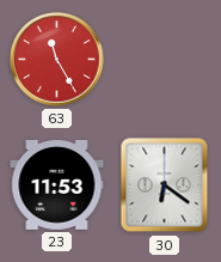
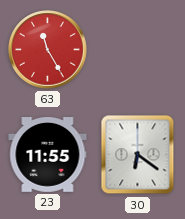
23: 11:53 -> 11:55 (48, 155)
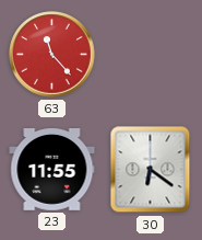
63: 11:25 -> 11:23 (52, 55)
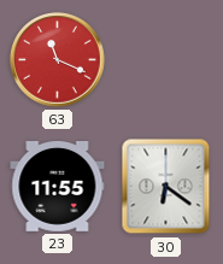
63: 11:23 -> 11:19 (58, 60)
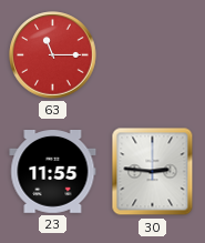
63: 11:19 -> 11:15 (53, 55)
30: 6:21 -> 2:46 (153, 172)
